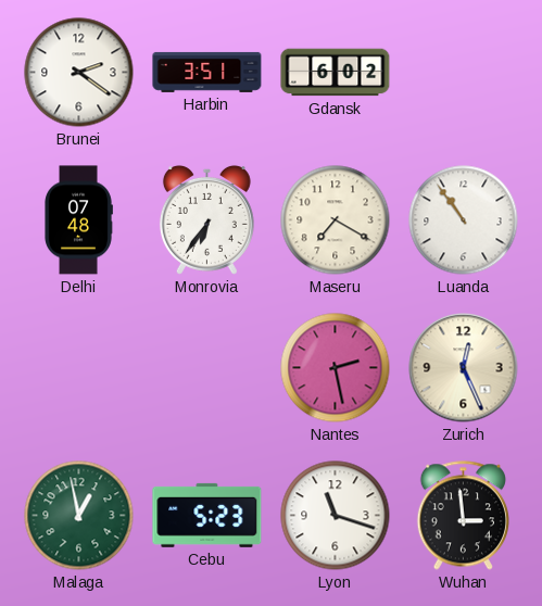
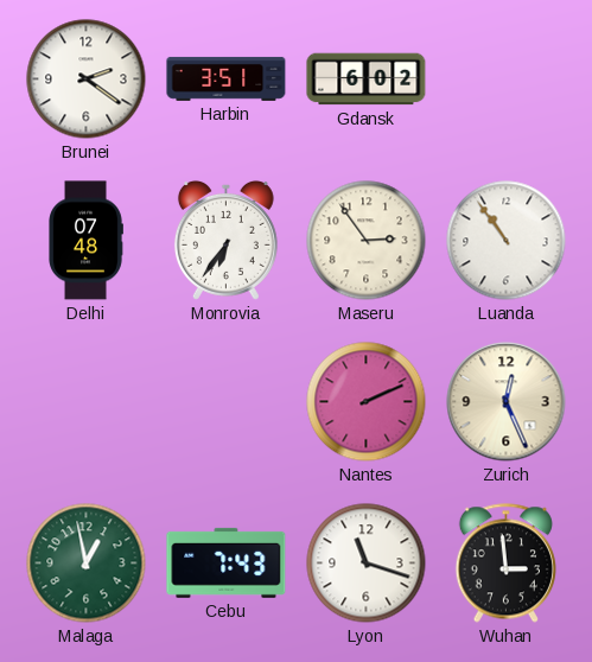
Maseru: 7:20 -> 2:54 (367, 241)
Nantes: 2:28 -> 2:11 (367, 402)
Cebu: 5:23 -> 7:43 (227, 562)
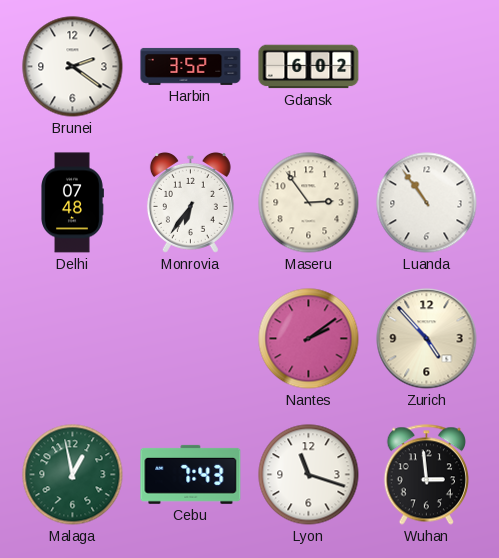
Harbin: 3:51 -> 3:52 (191, 66)
Nantes: 2:11 -> 2:09 (309, 339)
Zurich: 12:26 -> 4:53 (427, 339)
